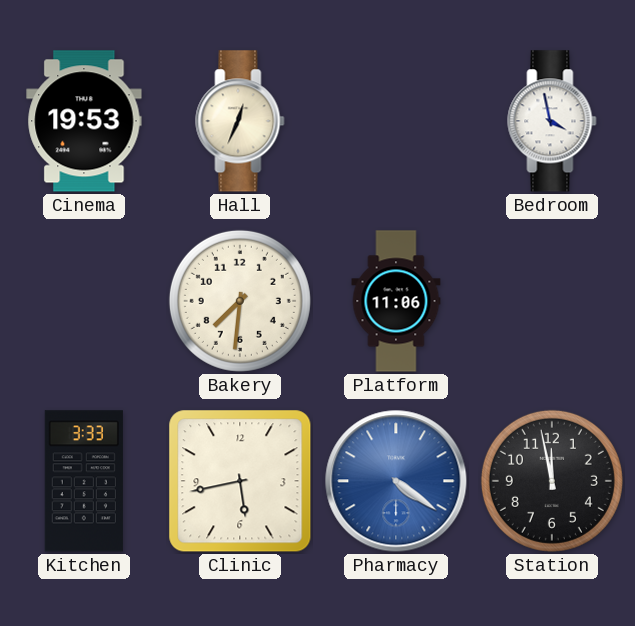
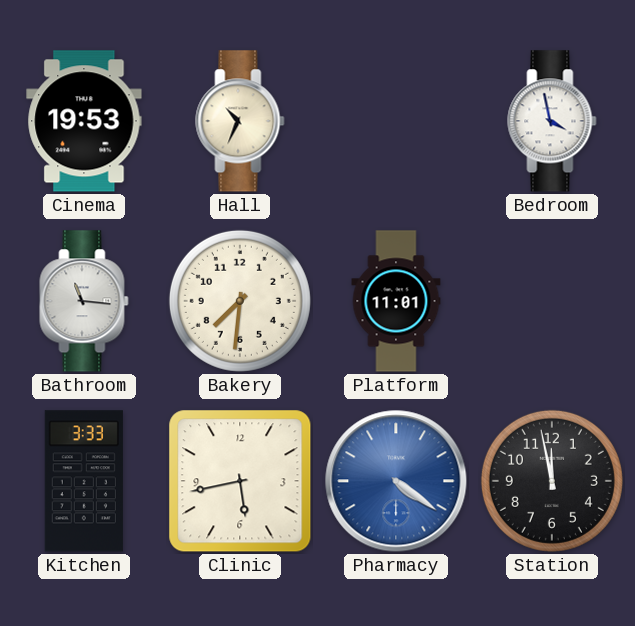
Hall: 12:34 -> 10:34 (240, 121)
Bathroom: none -> 11:16 (84, 301)
Platform: 11:06 -> 11:01 (396, 301)
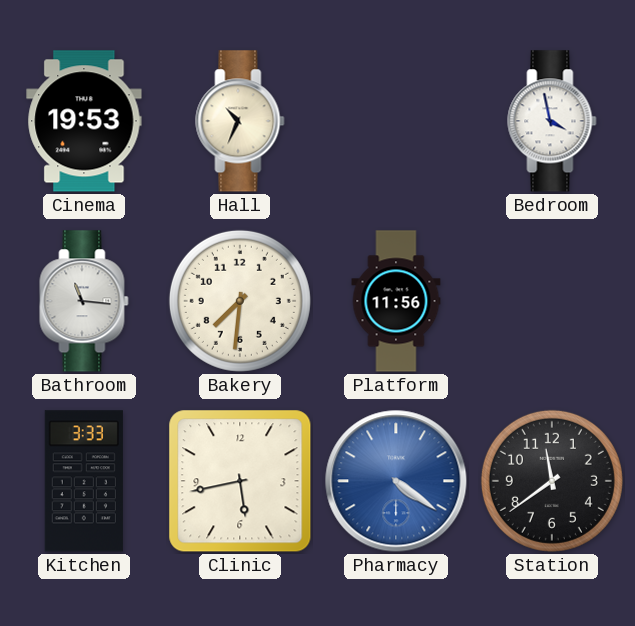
Platform: 11:01 -> 11:56 (396, 301)
Station: 11:58 -> 11:39 (552, 481)
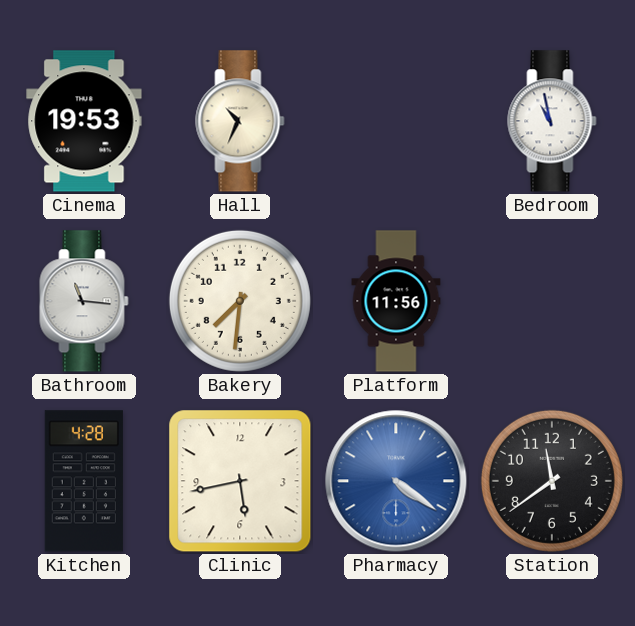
Bedroom: 3:58 -> 10:58 (552, 121)
Kitchen: 3:33 -> 4:28 (84, 481)
